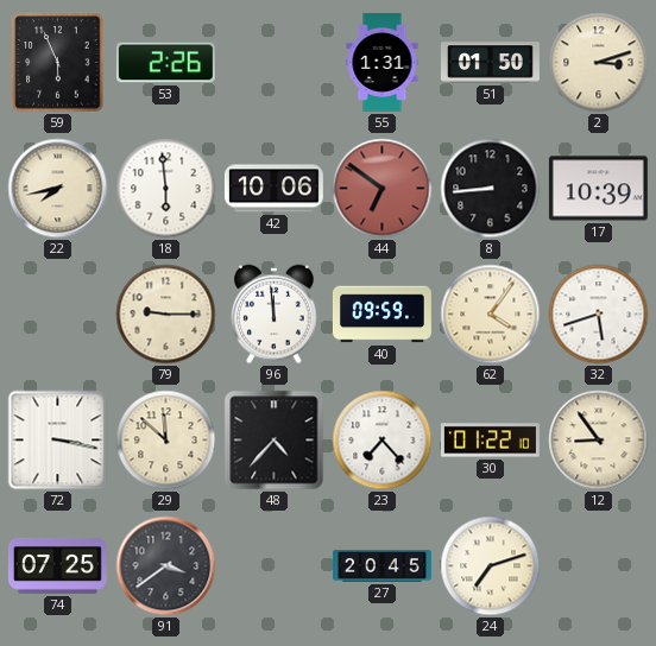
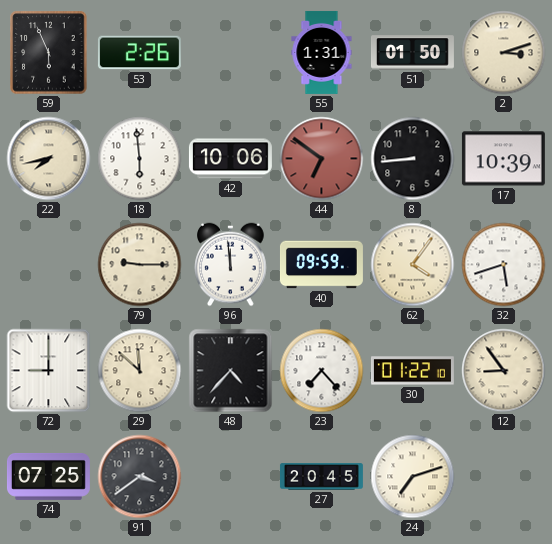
72: 3:17 -> 9:00 (49, 371)
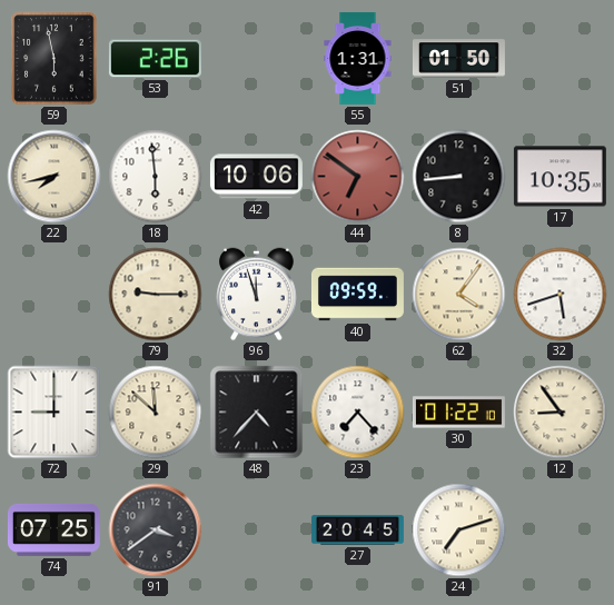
59: 5:56 -> 5:58 (55, 59)
2: 3:12 -> none (504, 53)
17: 10:39 -> 10:35 (559, 177)
96: 11:59 -> 11:57 (257, 295)
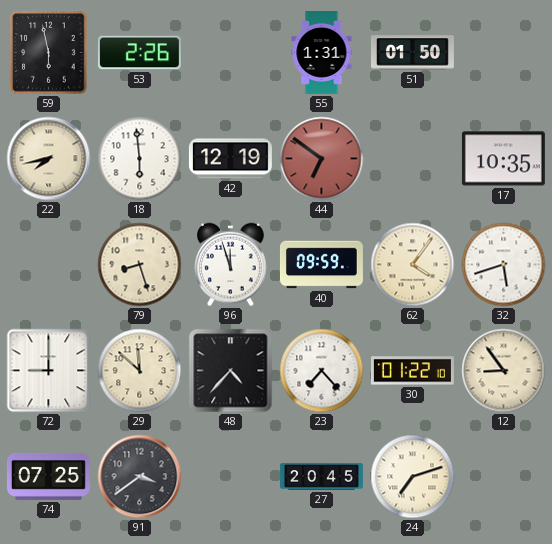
42: 10:06 -> 12:19 (230, 159)
8: 8:44 -> none (459, 177)
79: 9:15 -> 8:27 (140, 265)
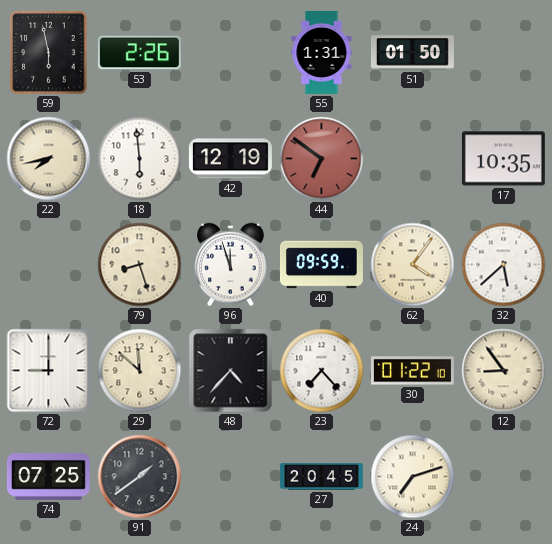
32: 5:42 -> 5:38 (504, 265)
91: 3:39 -> 1:39 (140, 477)
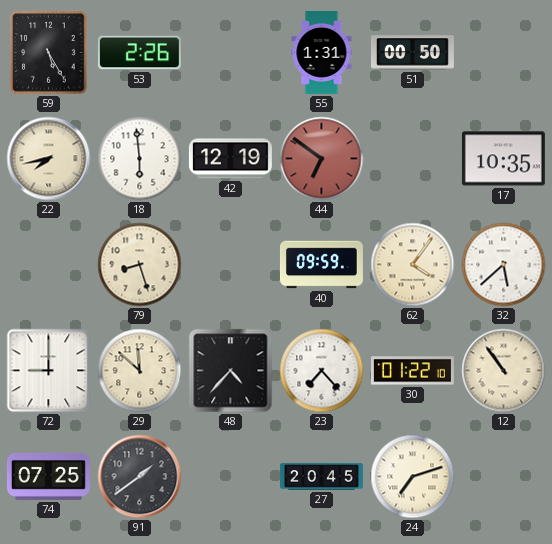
59: 5:58 -> 5:25 (49, 53)
51: 01:50 -> 00:50 (412, 53)
96: 11:57 -> none (231, 265)
12: 8:54 -> 10:54 (504, 371)
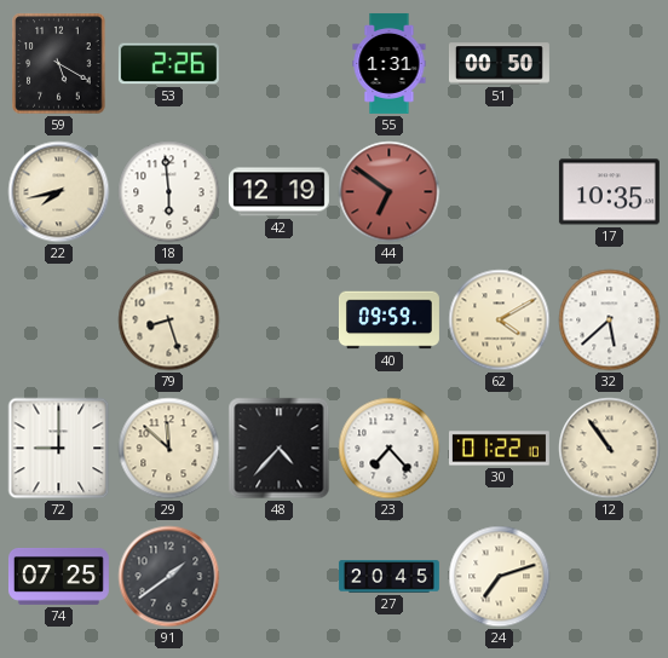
59: 5:25 -> 5:20 (59, 64)
62: 4:06 -> 4:10 (500, 321)
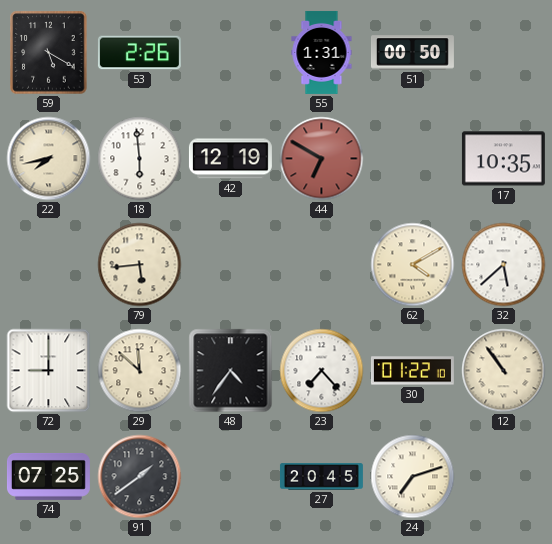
44: 6:51 -> 6:50 (322, 159)
79: 8:27 -> 5:44 (140, 265)
40: 09:59 -> none (388, 321)
48: 4:37 -> 4:36 (231, 371)
